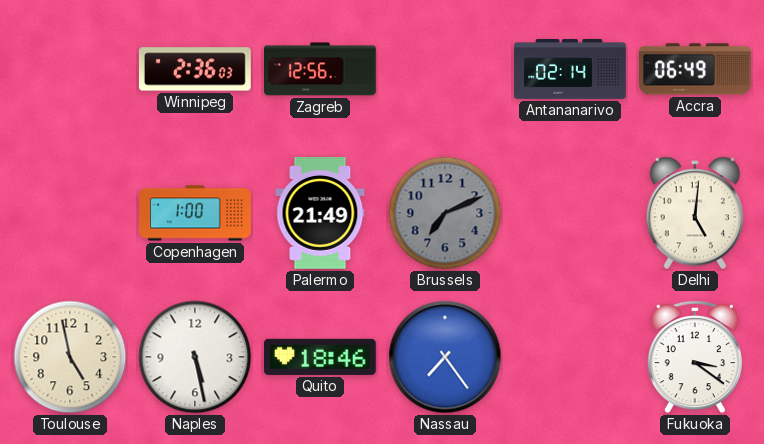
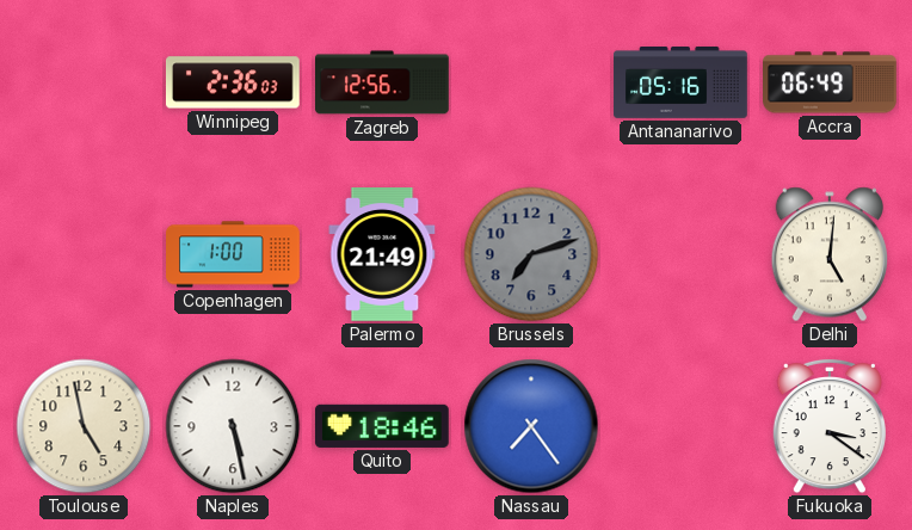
Antananarivo: 02:14 -> 05:16 (680, 84)
Brussels: 7:11 -> 7:12 (531, 254)
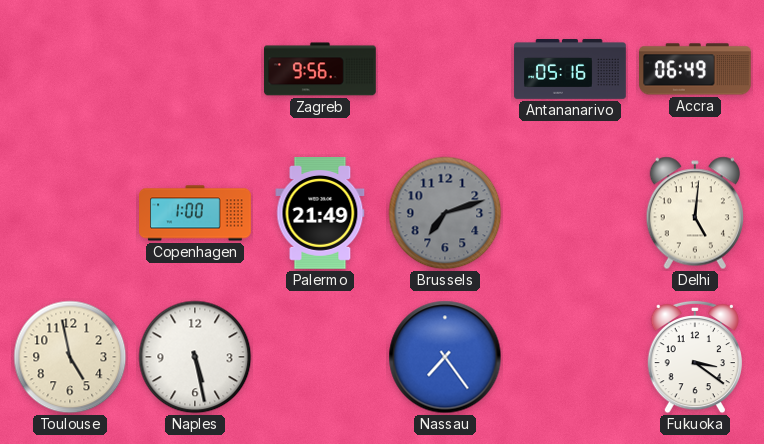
Winnipeg: 2:36 -> none (233, 82)
Zagreb: 12:56 -> 9:56 (321, 69)
Quito: 18:46 -> none (382, 426)
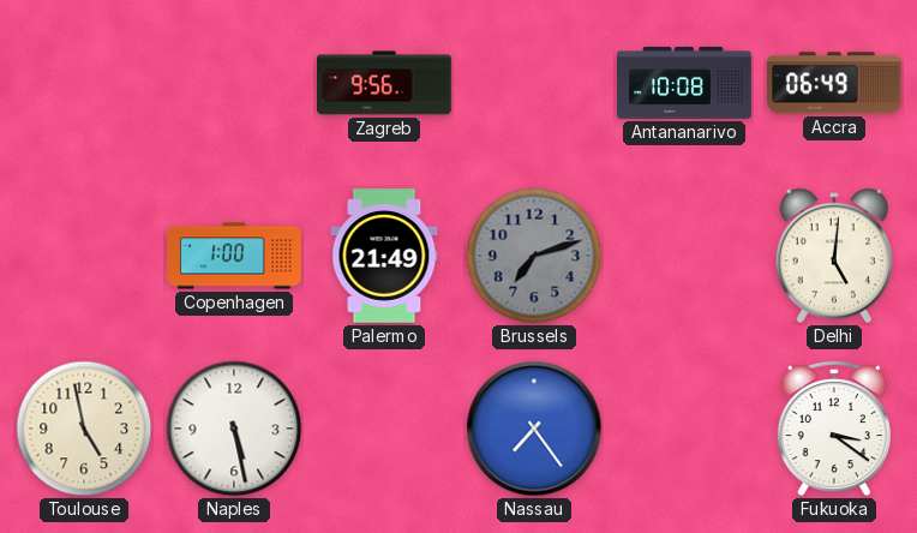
Antananarivo: 05:16 -> 10:08 (684, 84)
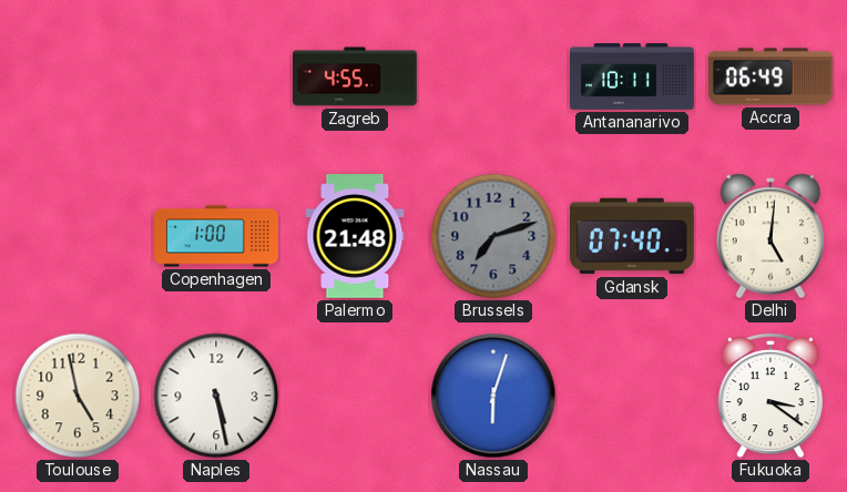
Zagreb: 9:56 -> 4:55 (356, 76)
Antananarivo: 10:08 -> 10:11 (632, 78)
Palermo: 21:49 -> 21:48 (355, 237)
Gdansk: none -> 07:40 (633, 236)
Nassau: 7:24 -> 6:03 (493, 396)
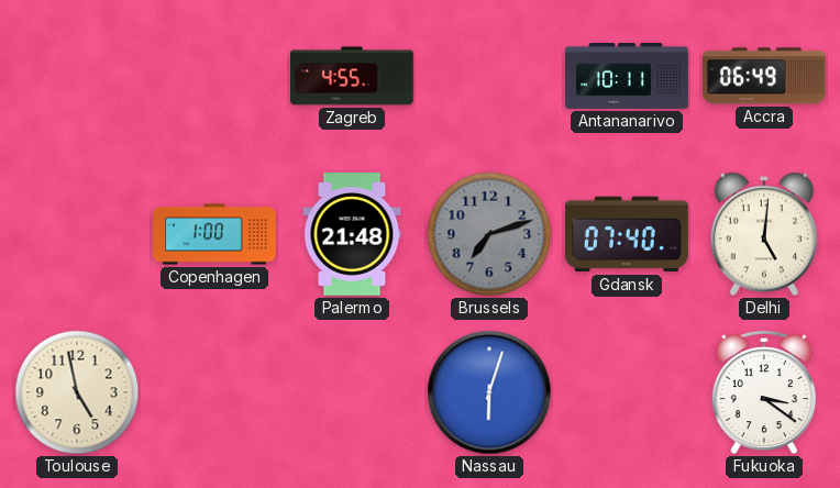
Naples: 5:28 -> none (216, 396)
